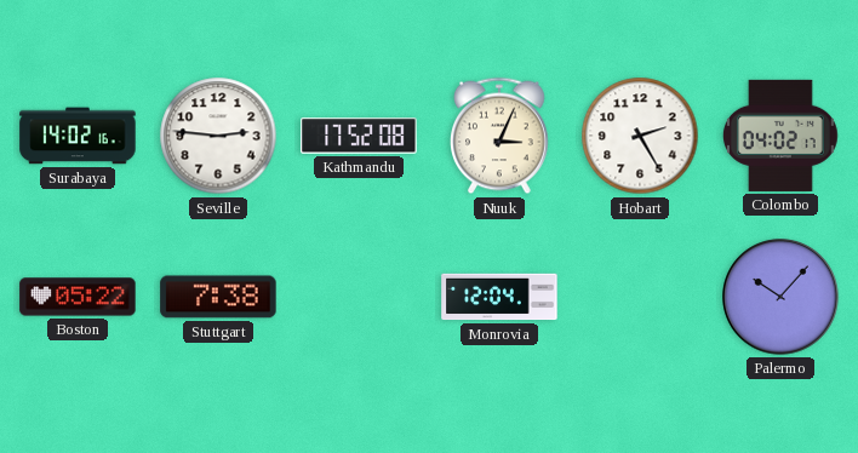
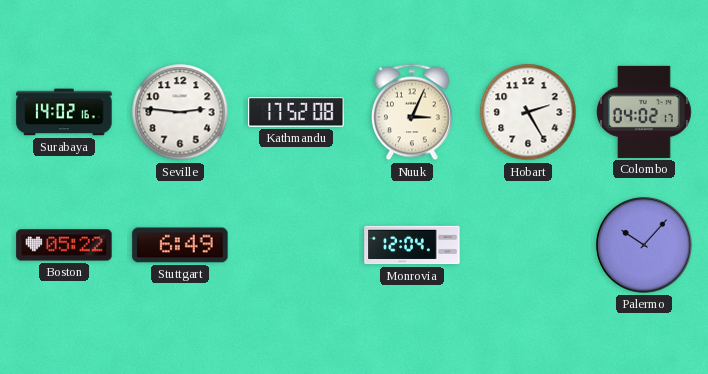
Stuttgart: 7:38 -> 6:49 (180, 245)
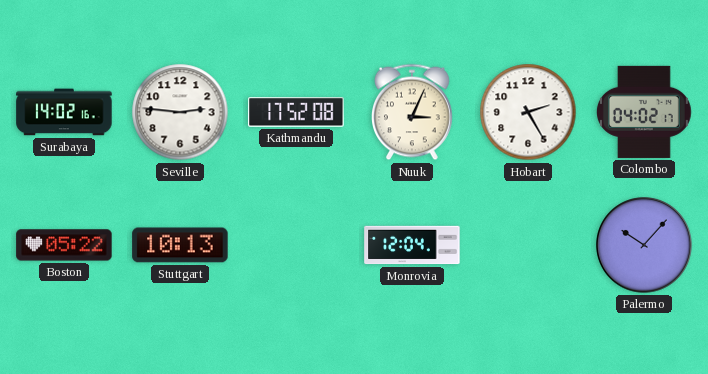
Stuttgart: 6:49 -> 10:13 (180, 245)
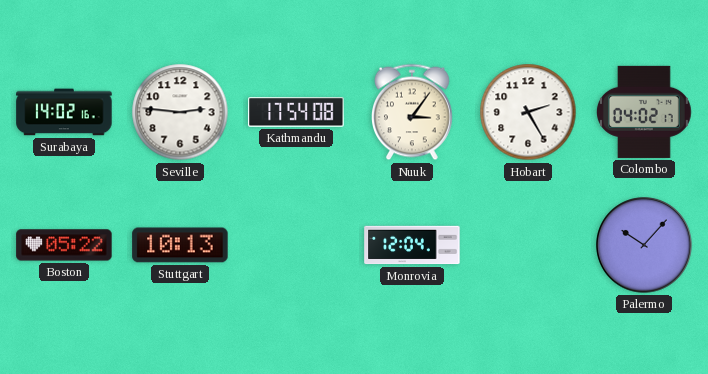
Kathmandu: 17:52 -> 17:54 (296, 112)
Nuuk: 3:04 -> 3:06 (413, 112)
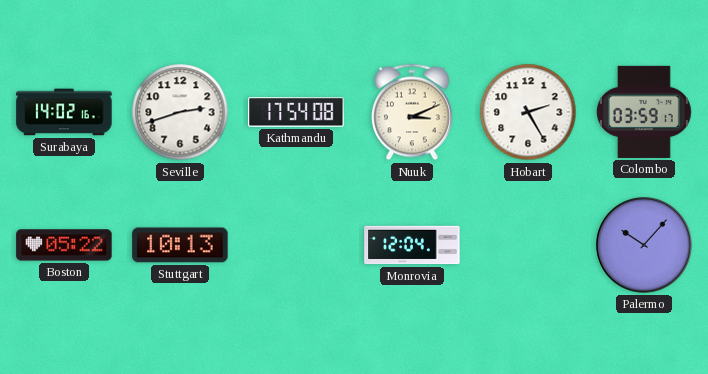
Seville: 2:46 -> 2:42 (180, 112)
Nuuk: 3:06 -> 3:11 (413, 112)
Colombo: 04:02 -> 03:59 (644, 112)
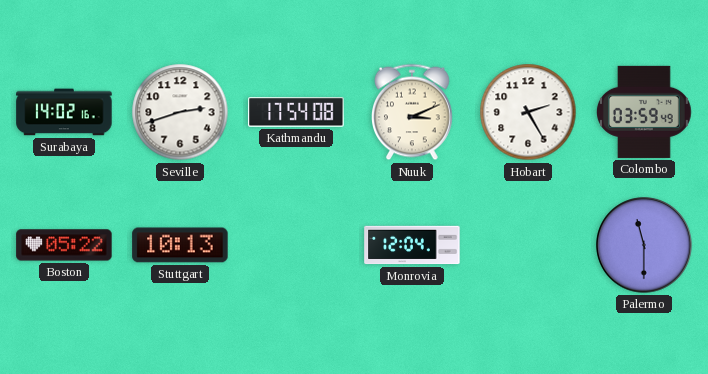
Colombo: 03:59:17 -> 03:59:49 (644, 112)
Palermo: 10:07 -> 11:30 (644, 245)
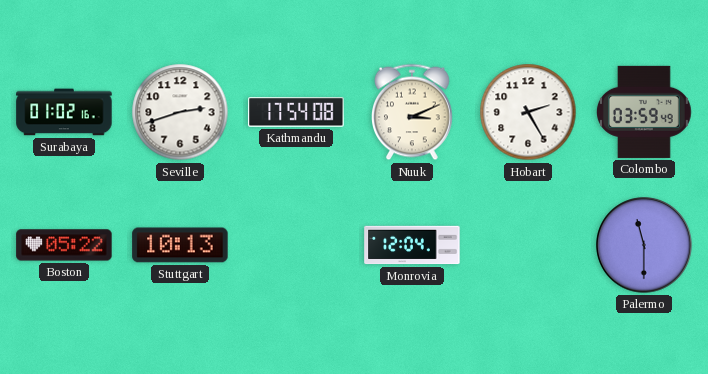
Surabaya: 14:02 -> 01:02 (64, 112)
